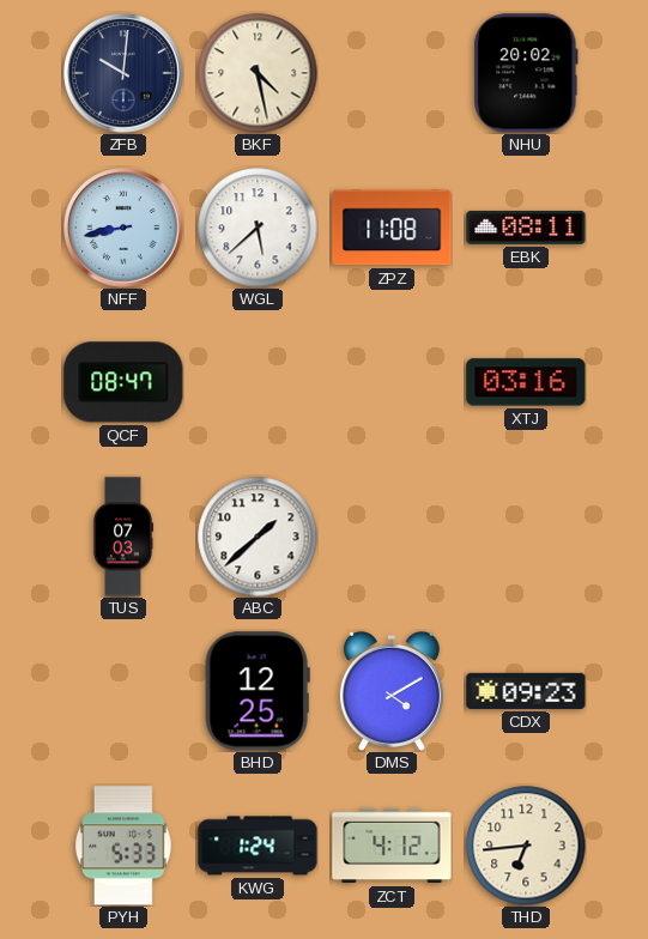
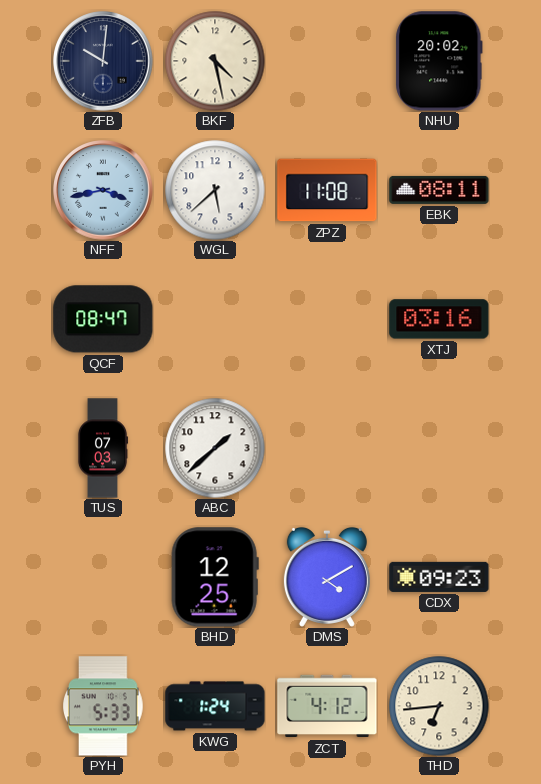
NFF: 8:43 -> 3:43 (103, 190)
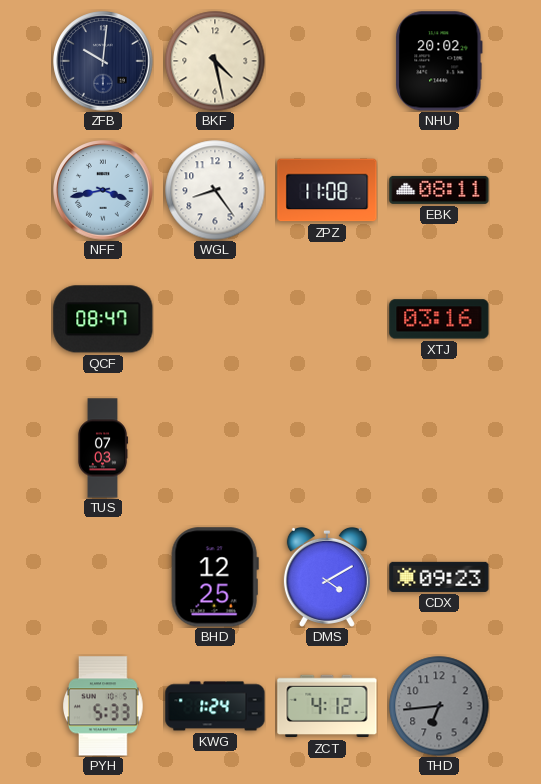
WGL: 5:38 -> 8:24 (215, 190)
ABC: 1:38 -> none (215, 448)
THD dial: cream -> grey (439, 706)
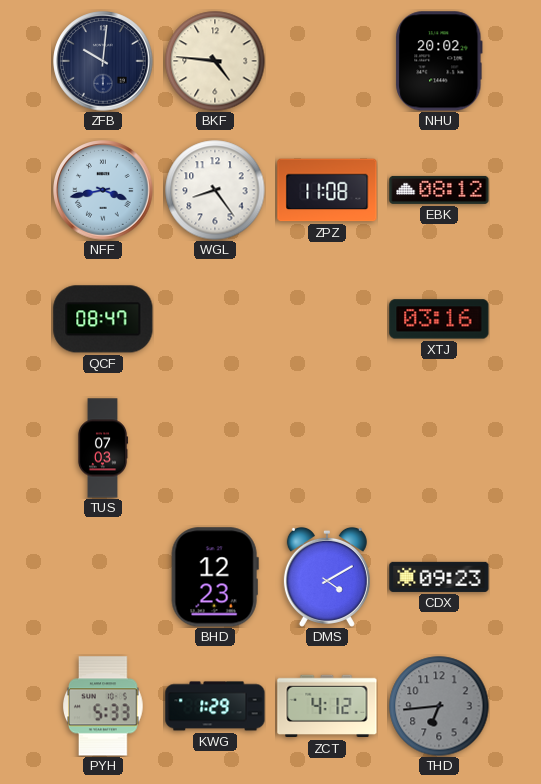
BKF: 4:28 -> 4:46 (215, 61)
EBK: 08:11 -> 08:12 (439, 190)
BHD: 12:25 -> 12:23 (215, 577)
KWG: 1:24 -> 1:29 (215, 706)
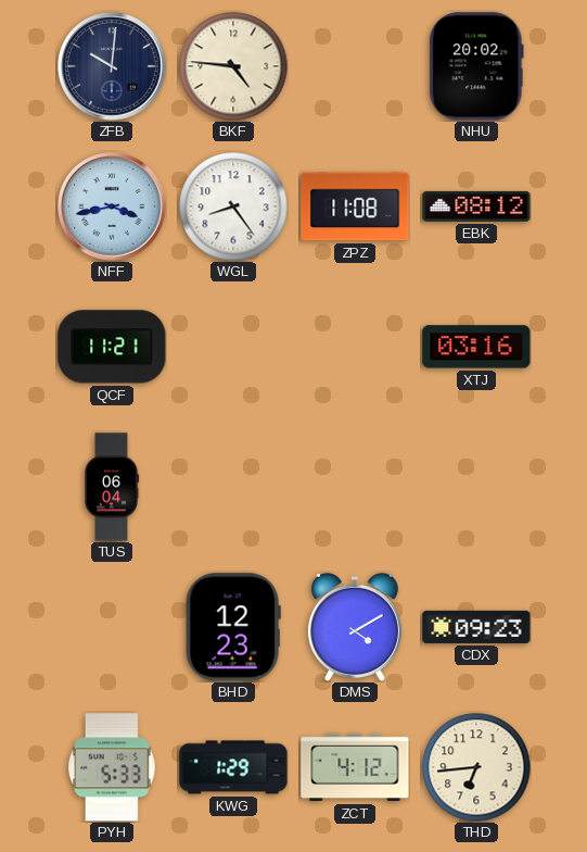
QCF: 08:47 -> 11:21 (112, 347)
TUS: 07:03 -> 06:04 (112, 487)
THD dial: grey -> cream (476, 767)
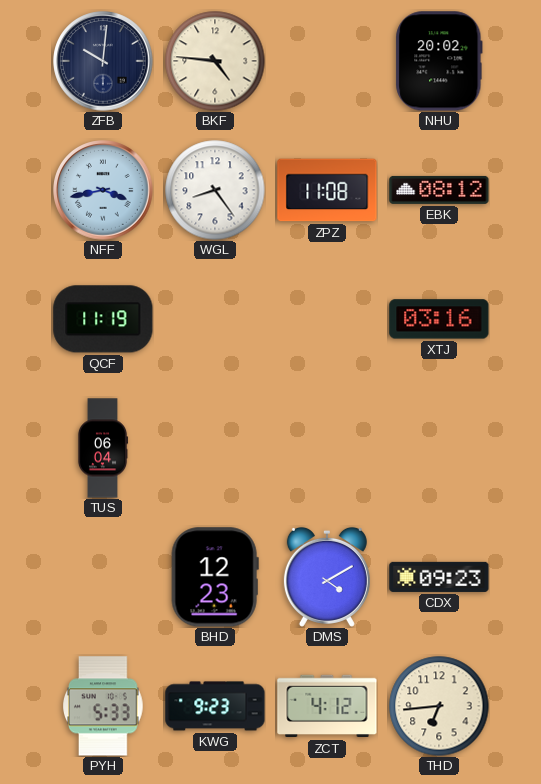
QCF: 11:21 -> 11:19 (103, 319)
KWG: 1:29 -> 9:23 (215, 706)
